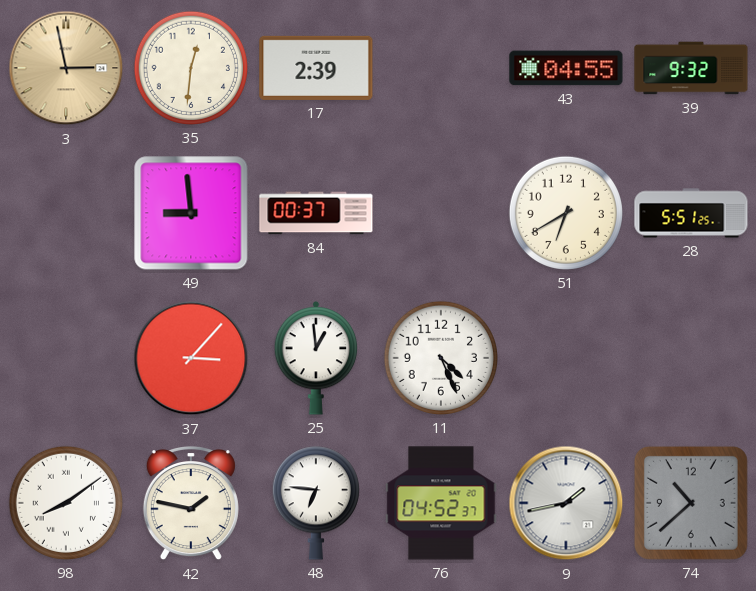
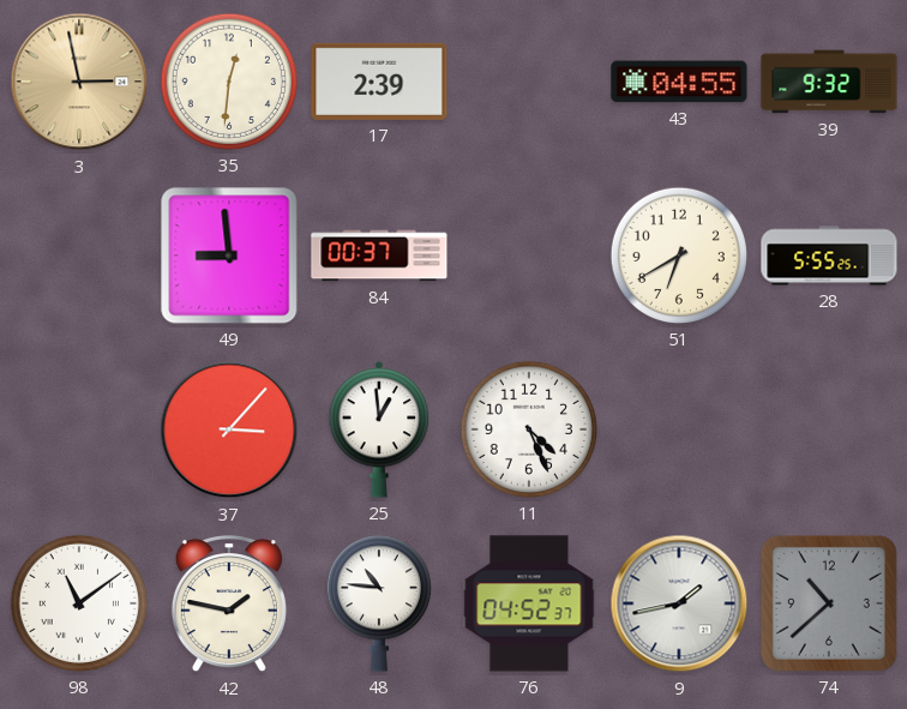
28: 5:51 -> 5:55 (829, 256)
98: 8:09 -> 11:09 (79, 603)
48: 6:46 -> 10:46 (379, 603)
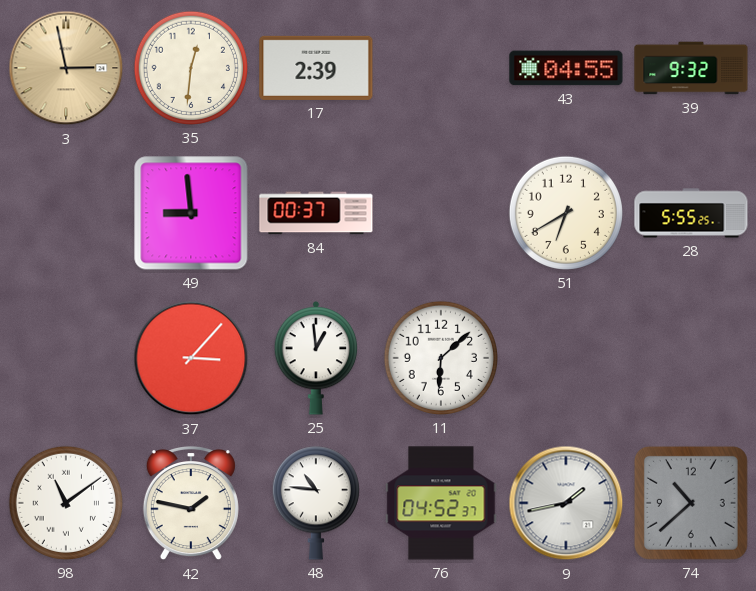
11: 4:26 -> 6:08 (441, 358)
